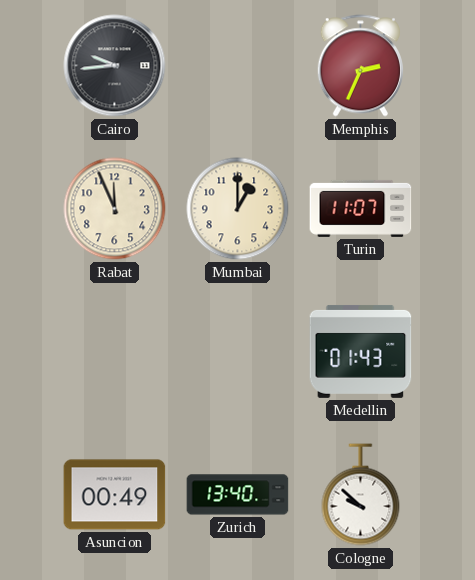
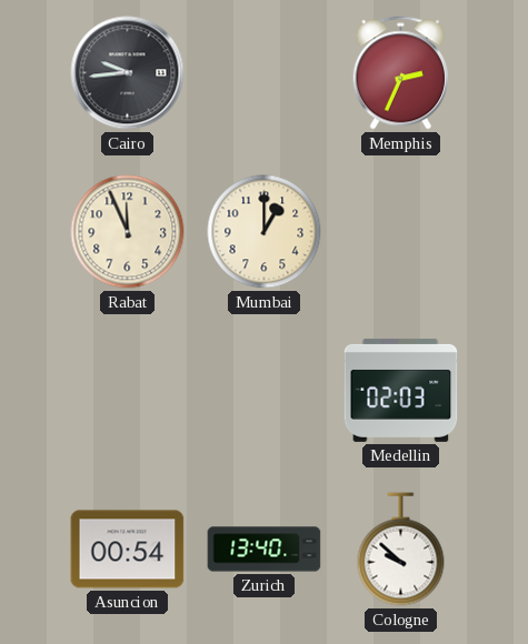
Turin: 11:07 -> none (361, 208)
Medellin: 01:43 -> 02:03 (401, 390)
Asuncion: 00:49 -> 00:54 (128, 550)
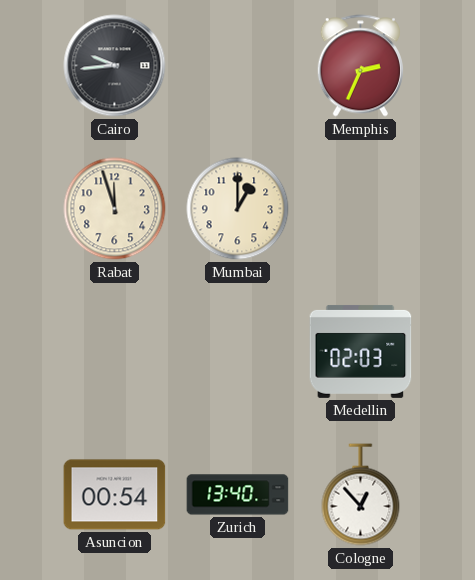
Rabat: 11:56 -> 11:57 (115, 209)
Cologne: 9:52 -> 12:53 (361, 495)
